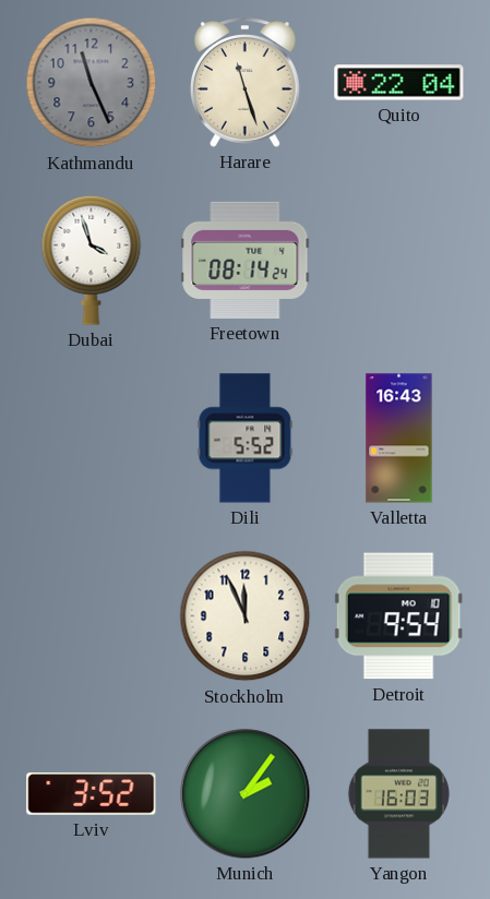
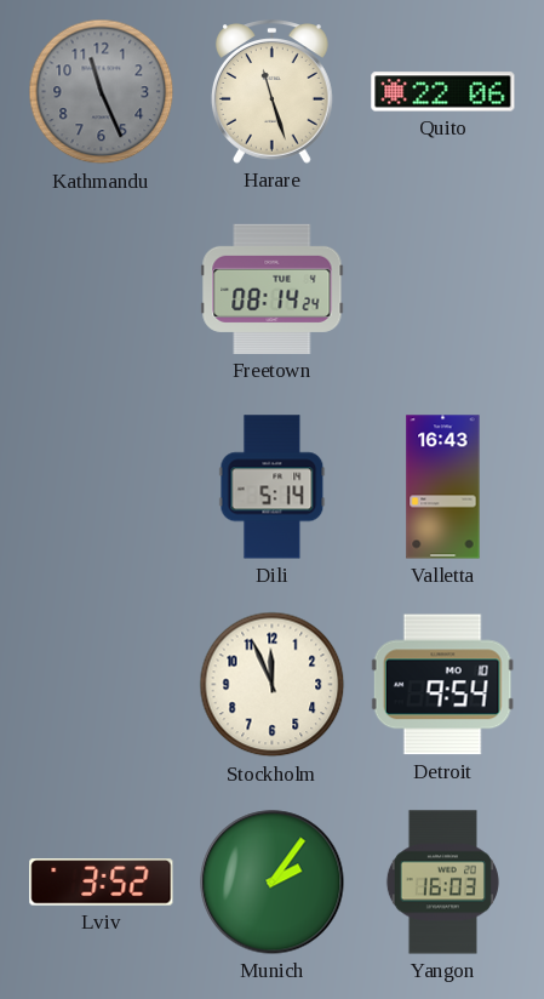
Quito: 22:04 -> 22:06 (443, 92)
Dubai: 3:57 -> none (92, 260)
Dili: 5:52 -> 5:14 (273, 487)
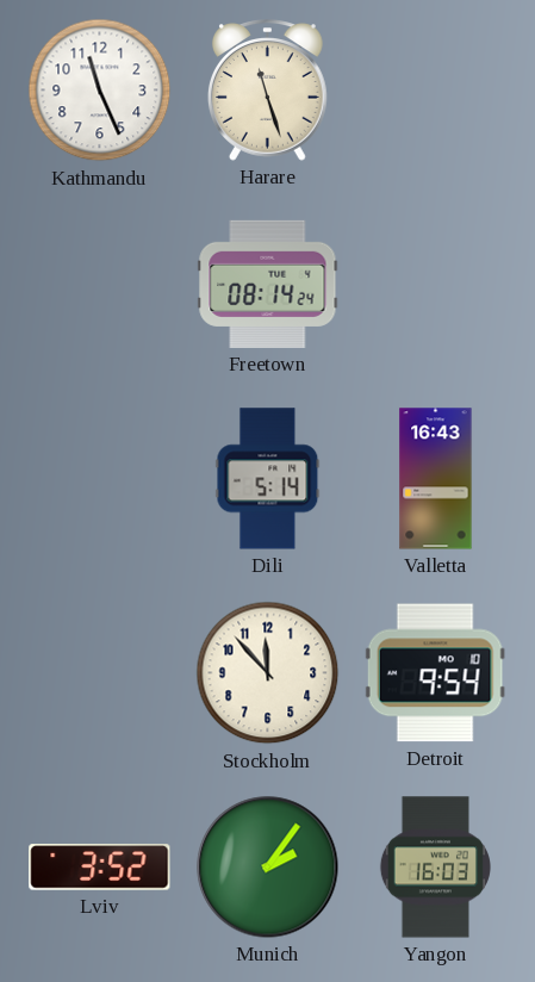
Kathmandu dial: grey -> white (100, 91)
Quito: 22:06 -> none (443, 92)
Stockholm: 11:56 -> 11:53 (268, 673)
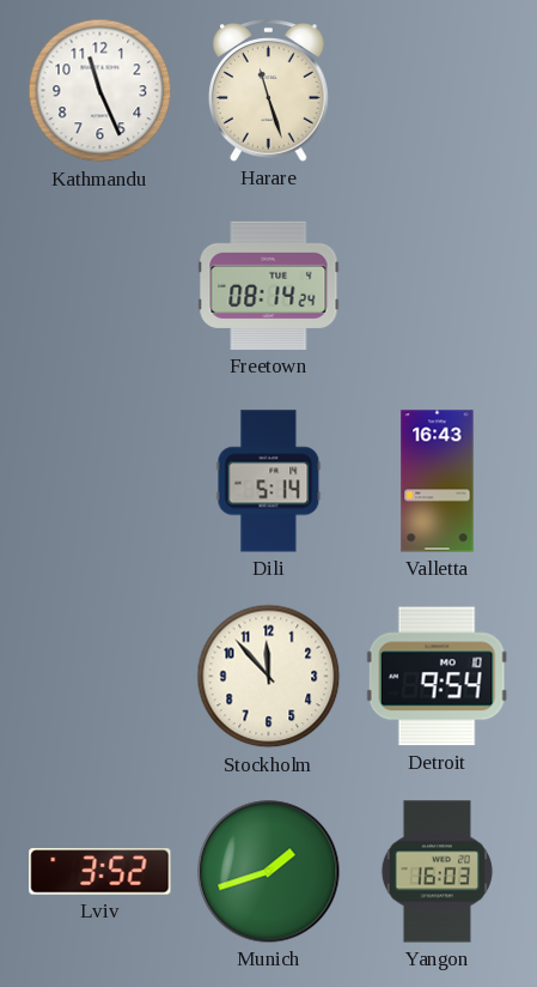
Munich: 2:06 -> 1:42 (269, 872)
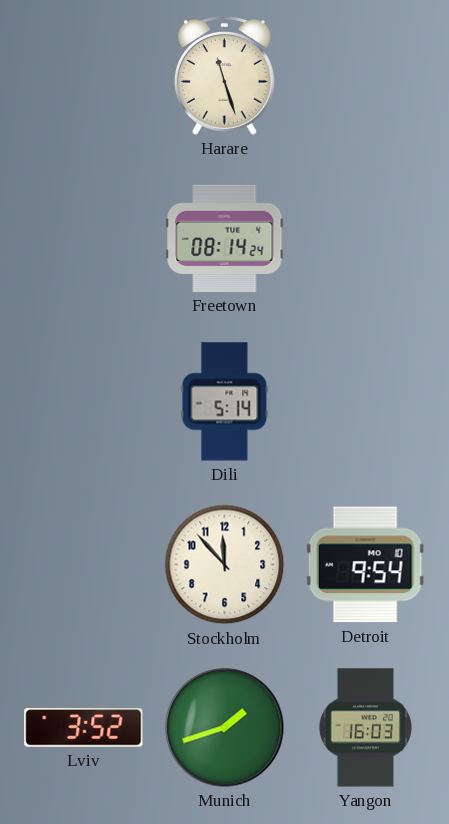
Kathmandu: 11:26 -> none (100, 91)
Valletta: 16:43 -> none (438, 482)
